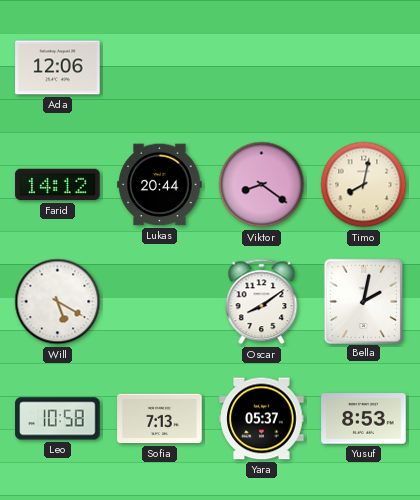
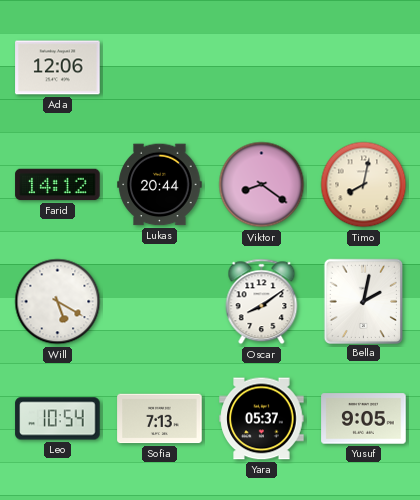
Leo: 10:58 -> 10:54 (58, 419)
Yusuf: 8:53 -> 9:05 (364, 419)
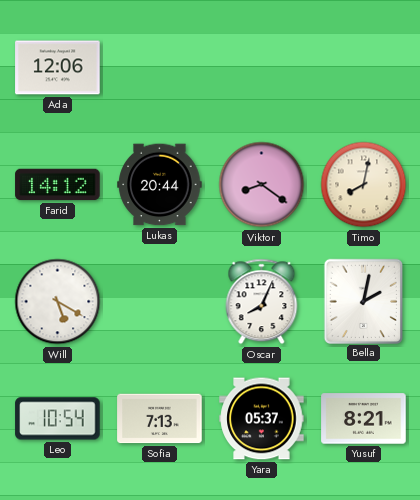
Oscar: 8:09 -> 8:04 (262, 302)
Yusuf: 9:05 -> 8:21 (364, 419)
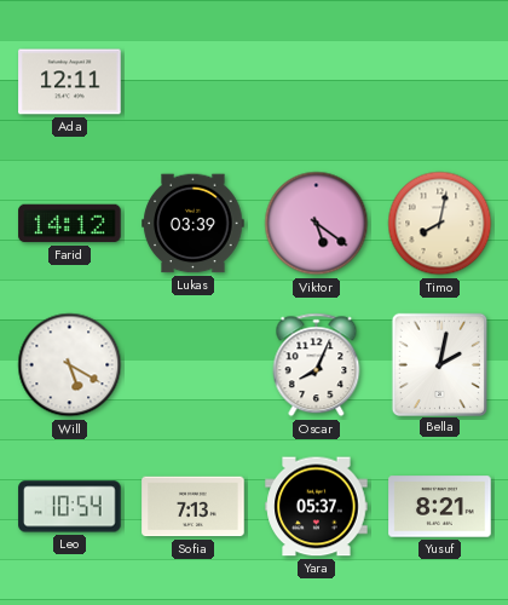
Ada: 12:06 -> 12:11 (70, 82)
Lukas: 20:44 -> 03:39 (194, 224)
Viktor: 8:21 -> 5:21 (317, 224)
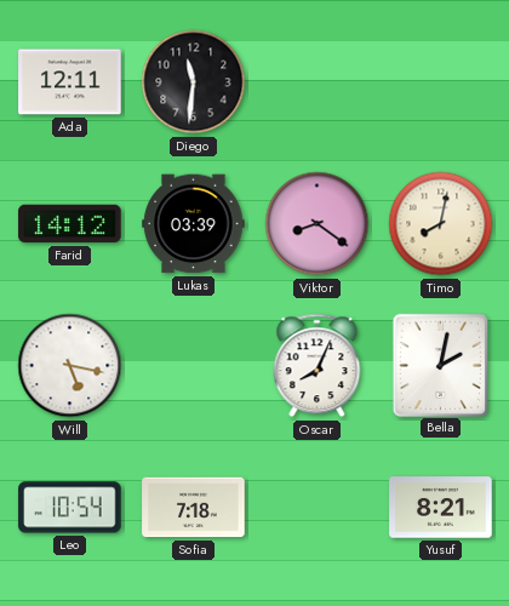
Diego: none -> 11:31 (194, 82)
Viktor: 5:21 -> 8:21 (318, 224)
Will: 5:20 -> 5:17 (70, 366)
Sofia: 7:13 -> 7:18 (194, 508)
Yara: 05:37 -> none (317, 507)
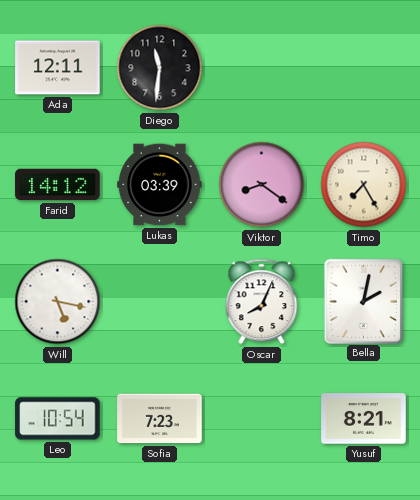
Timo: 8:02 -> 7:25 (364, 185)
Sofia: 7:18 -> 7:23 (160, 419)
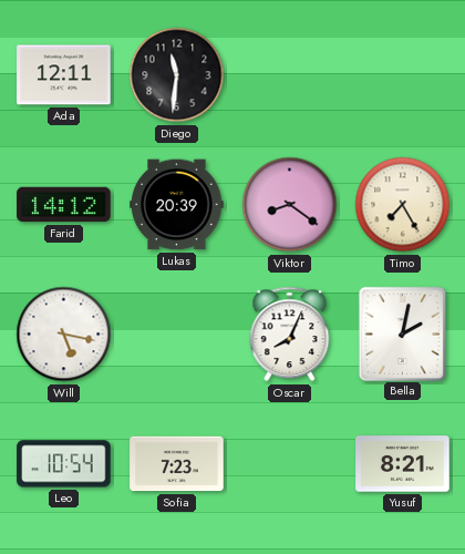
Lukas: 03:39 -> 20:39 (177, 205)
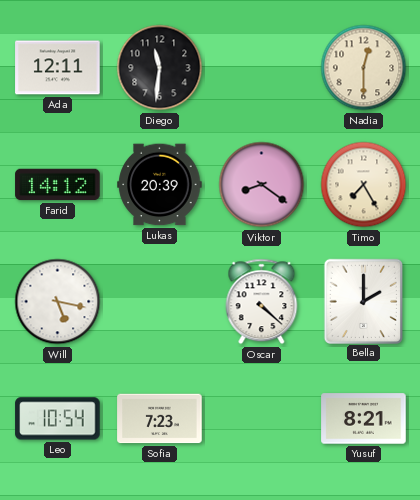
Nadia: none -> 12:30 (364, 68)
Oscar: 8:04 -> 4:22 (262, 302)
Bella: 2:02 -> 2:00 (363, 301)
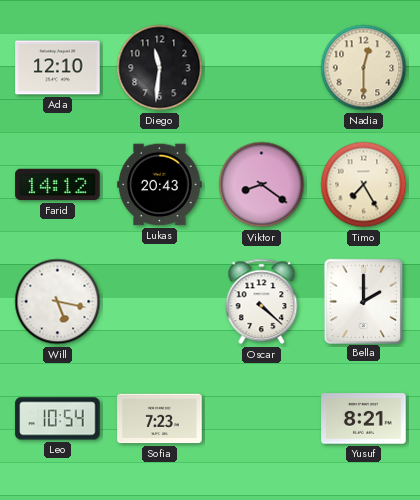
Ada: 12:11 -> 12:10 (58, 68)
Lukas: 20:39 -> 20:43 (160, 185)
